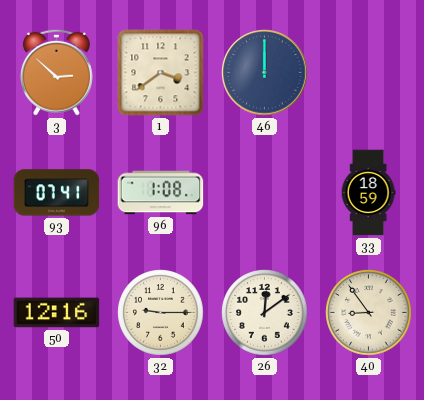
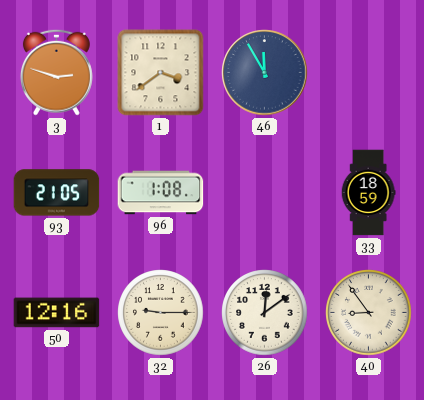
3: 2:52 -> 2:48 (56, 72)
46: 12:00 -> 11:55 (265, 73)
93: 07:41 -> 21:05 (57, 193)
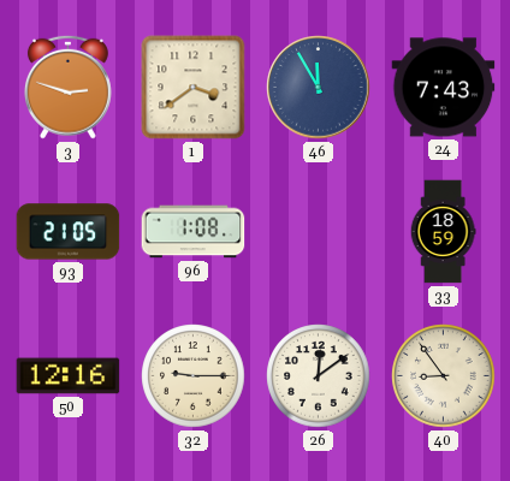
24: none -> 7:43 (444, 88)
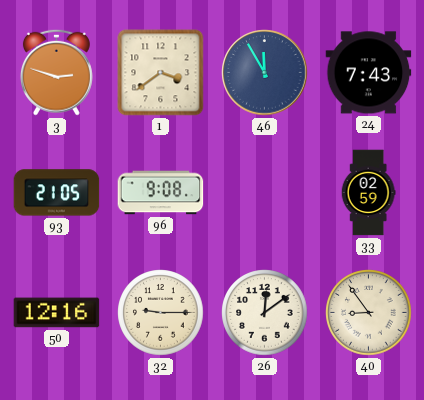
96: 1:08 -> 9:08 (161, 193)
33: 18:59 -> 02:59 (368, 193)
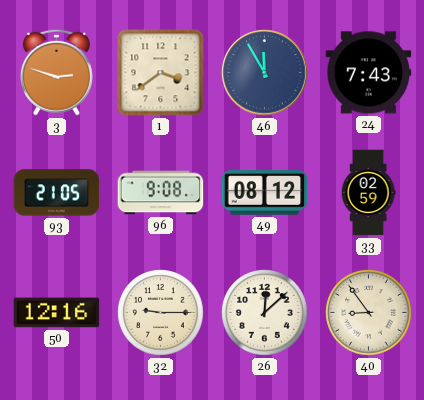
49: none -> 08:12 (265, 193)
26: 12:09 -> 12:08 (265, 313)
